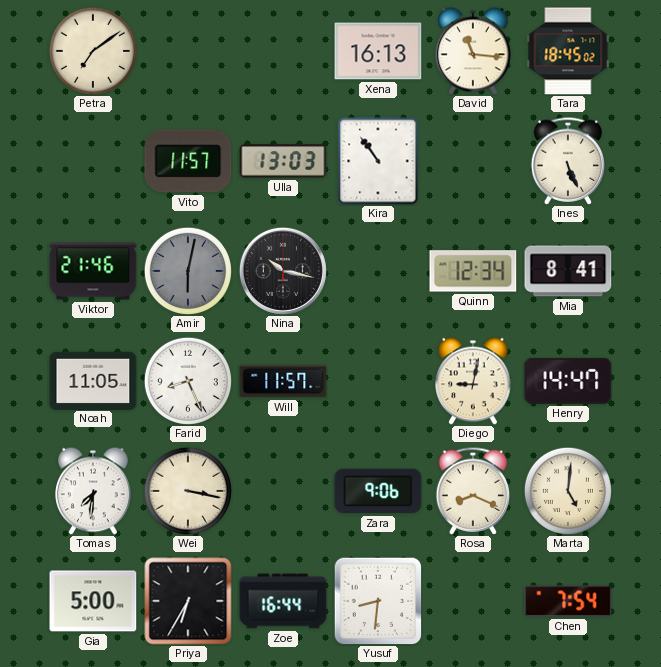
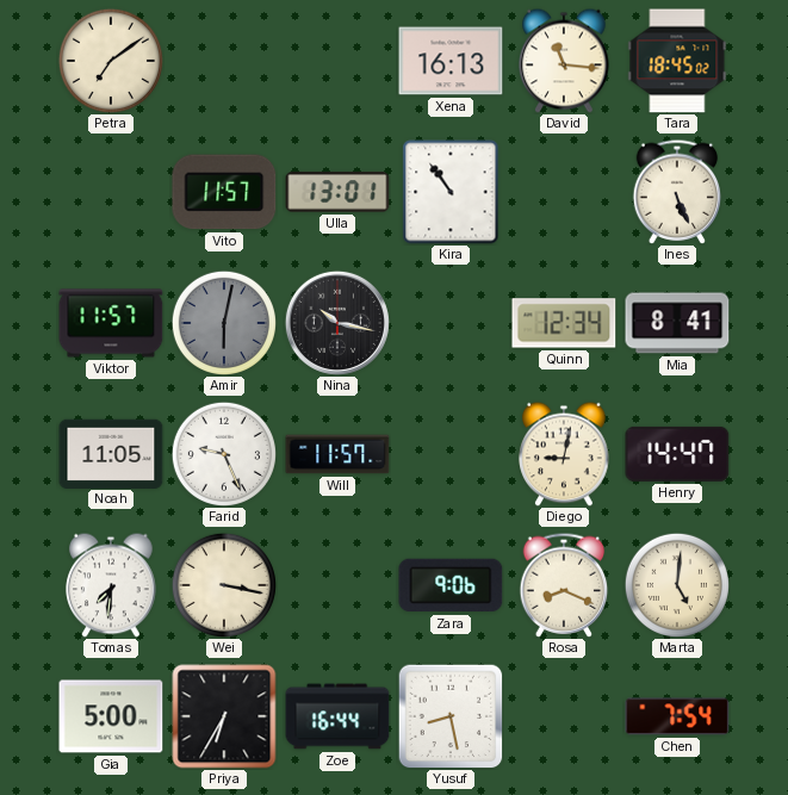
Ulla: 13:03 -> 13:01 (337, 192)
Viktor: 21:46 -> 11:57 (111, 323)
Farid: 8:26 -> 9:26 (224, 454)
Yusuf: 8:31 -> 8:28 (451, 716)
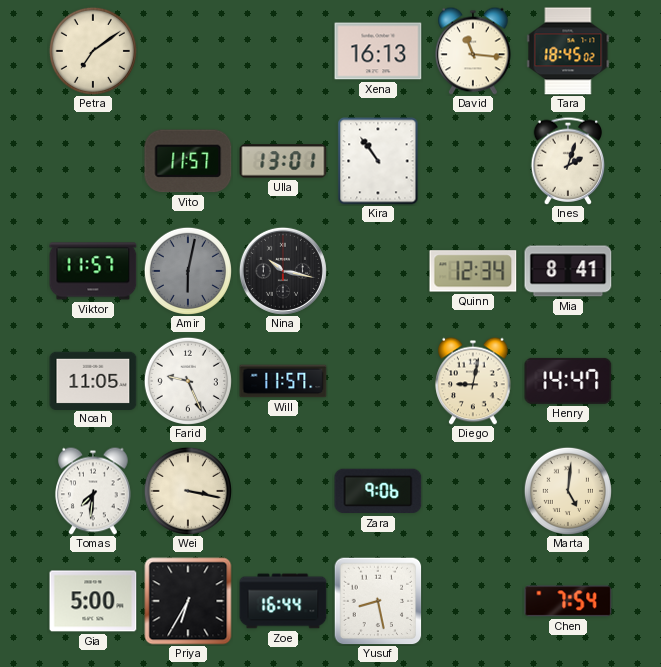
Ines: 5:26 -> 2:03 (568, 161)
Rosa: 8:19 -> none (564, 585)
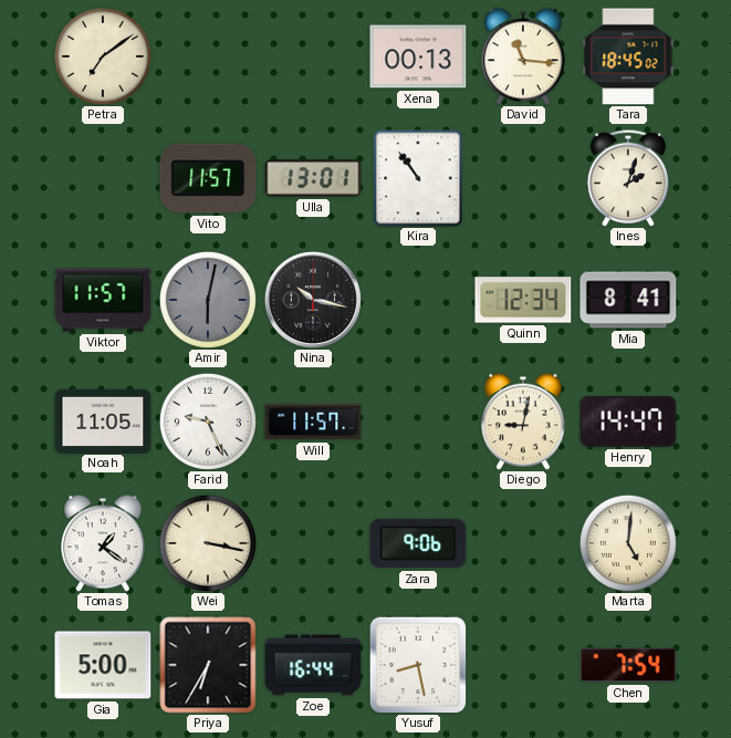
Xena: 16:13 -> 00:13 (418, 56)
Tomas: 7:31 -> 1:21 (103, 543)
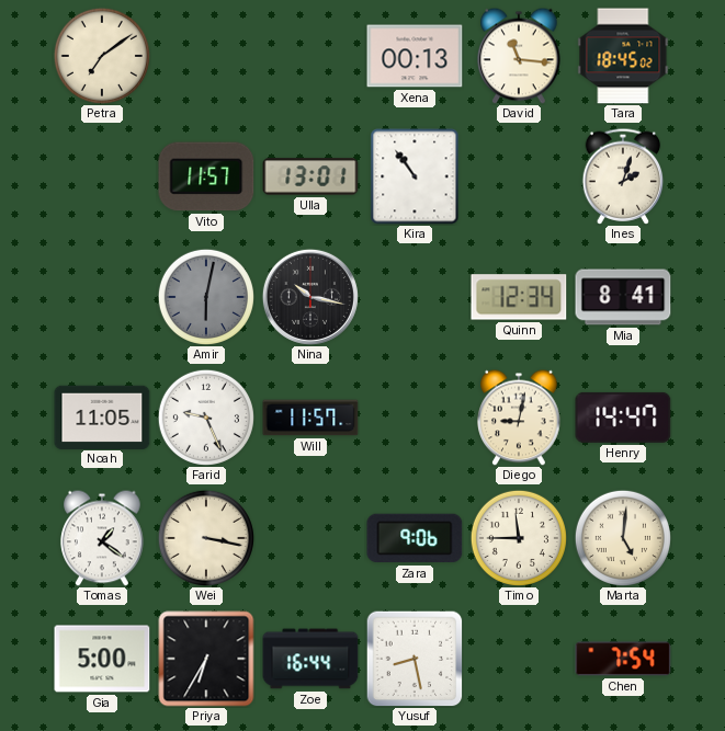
Viktor: 11:57 -> none (103, 300)
Timo: none -> 11:45 (519, 538)
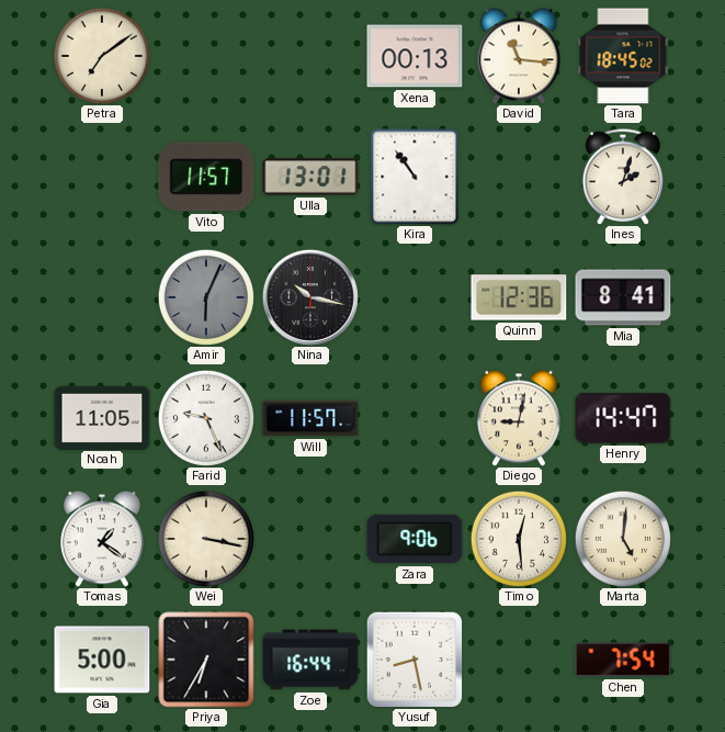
Amir: 6:02 -> 6:04 (206, 297)
Quinn: 12:34 -> 12:36 (519, 297)
Timo: 11:45 -> 12:29 (519, 539)
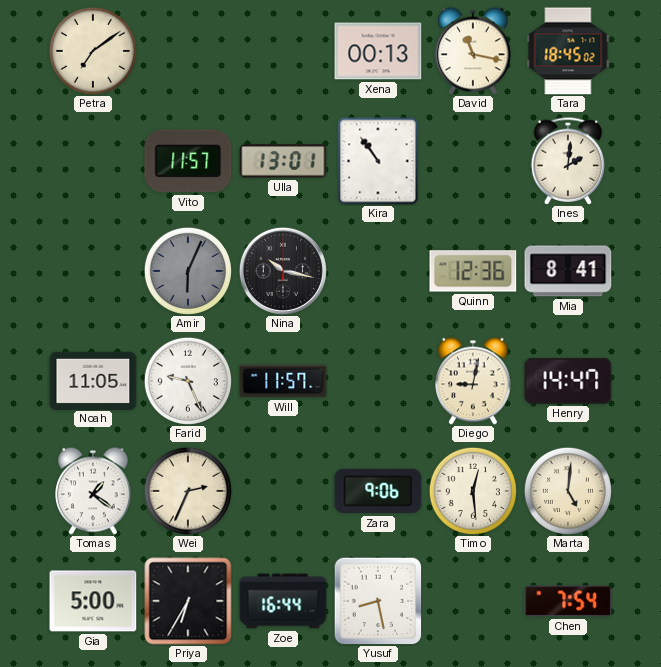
David: 11:16 -> 11:17 (473, 51)
Ines: 2:03 -> 2:01 (568, 161)
Wei: 3:17 -> 2:34 (188, 491)
